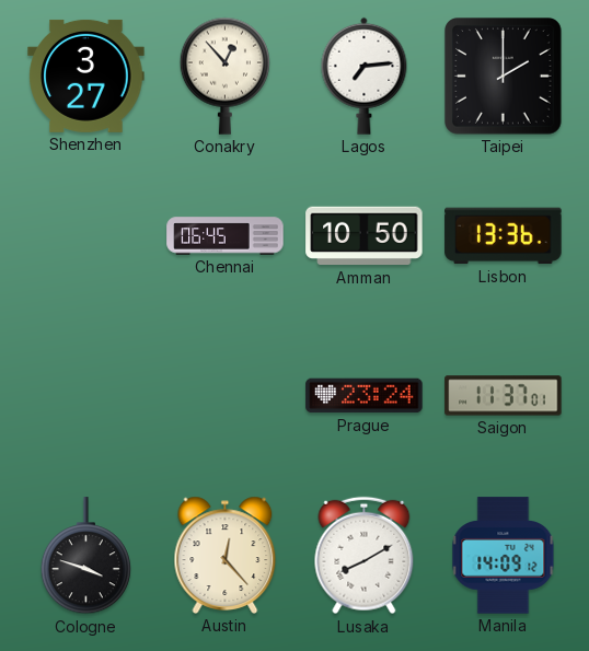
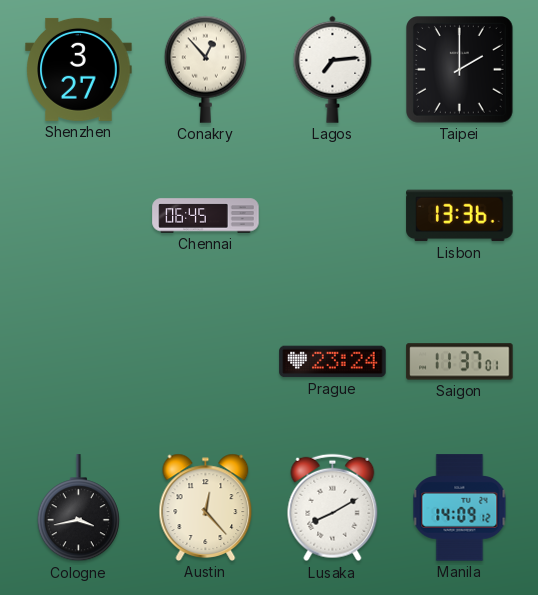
Amman: 10:50 -> none (365, 236)
Cologne: 3:48 -> 3:43 (78, 508)
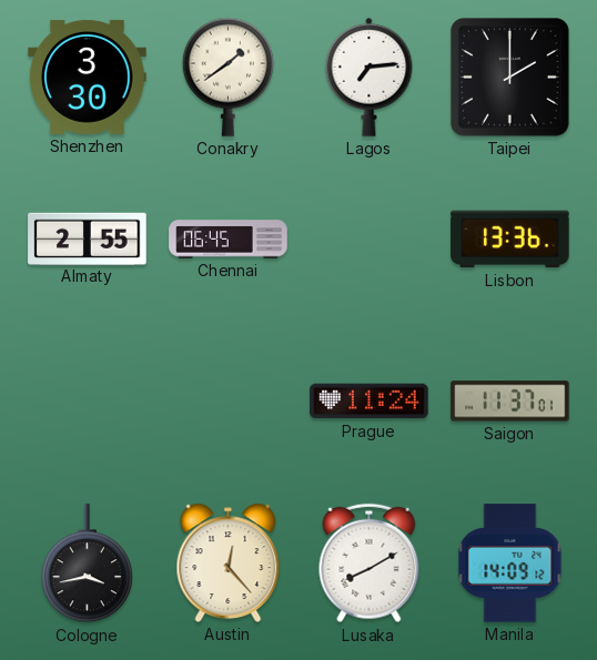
Shenzhen: 3:27 -> 3:30 (88, 77)
Conakry: 12:53 -> 1:39 (227, 77)
Almaty: none -> 2:55 (88, 238)
Prague: 23:24 -> 11:24 (370, 402)
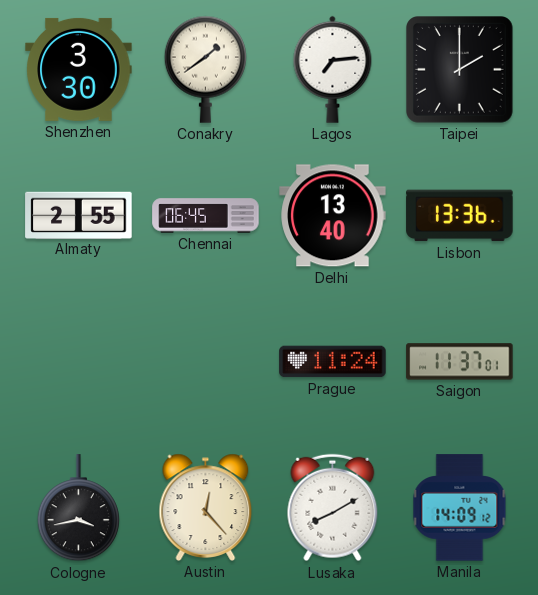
Delhi: none -> 13:40 (333, 216)
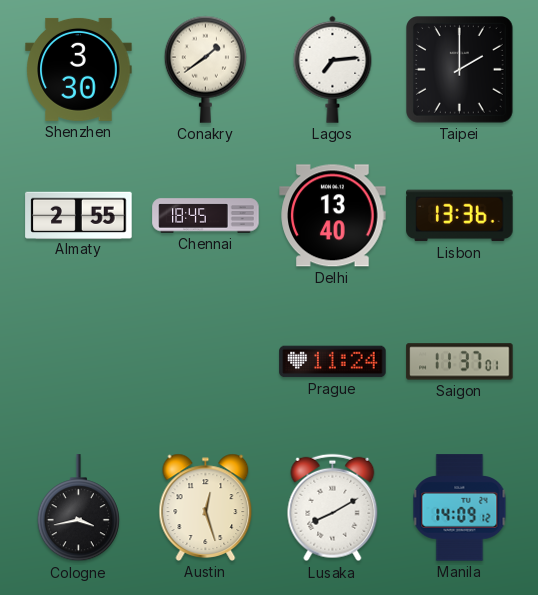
Chennai: 06:45 -> 18:45 (206, 216)
Austin: 12:23 -> 12:27 (206, 507)
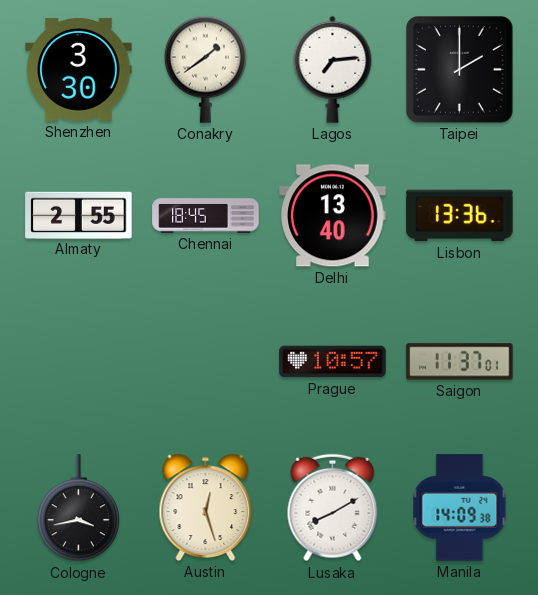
Prague: 11:24 -> 10:57 (333, 362)
Manila: 14:09:12 -> 14:09:38 (460, 508)
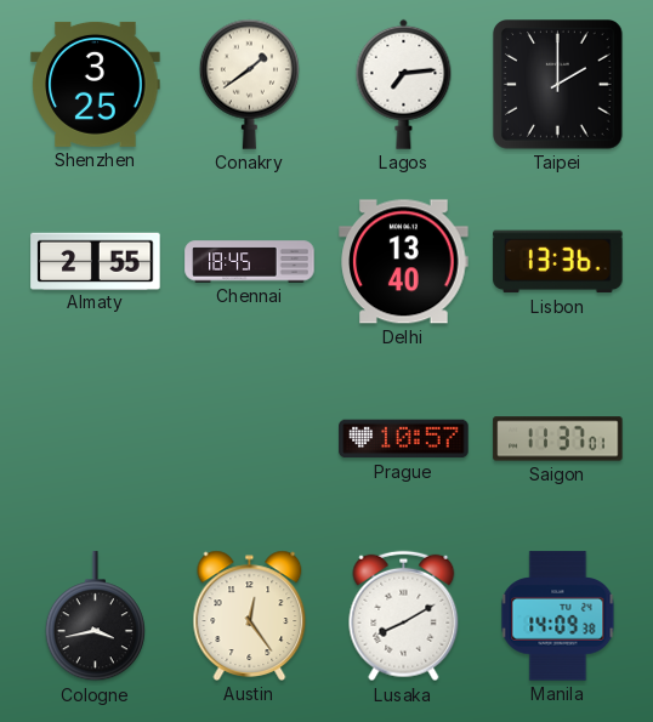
Shenzhen: 3:30 -> 3:25 (96, 84)
Austin: 12:27 -> 12:24 (250, 615)
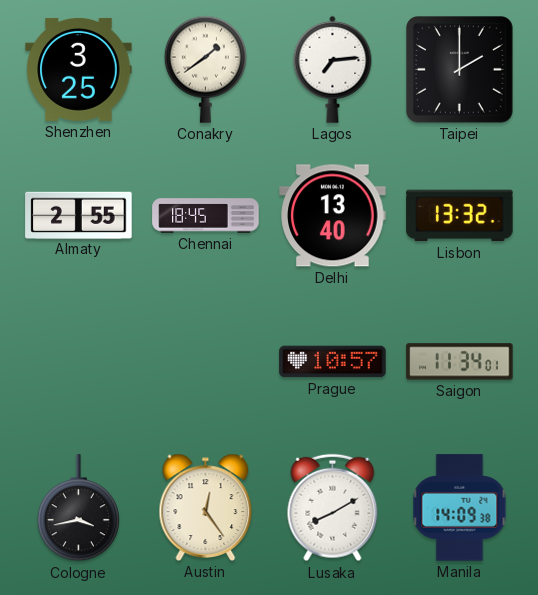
Lisbon: 13:36 -> 13:32 (460, 216)
Saigon: 11:37 -> 11:34 (460, 362)
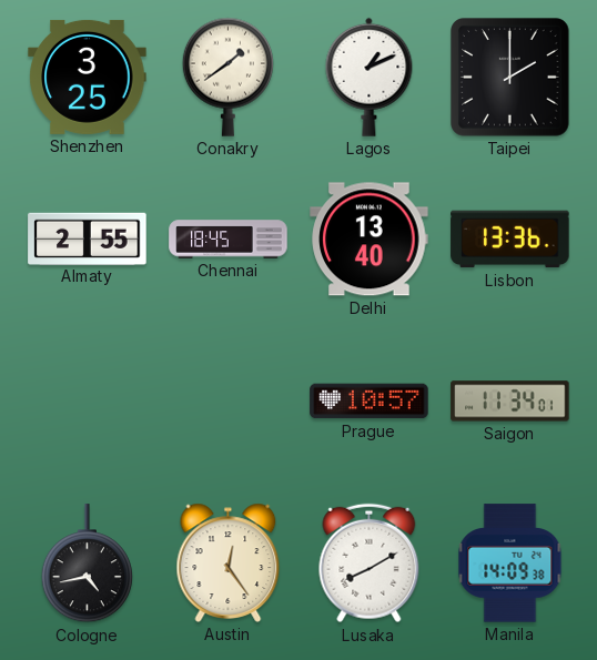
Lagos: 7:14 -> 1:11 (370, 77)
Lisbon: 13:32 -> 13:36 (510, 240)
Cologne: 3:43 -> 4:43 (87, 563)
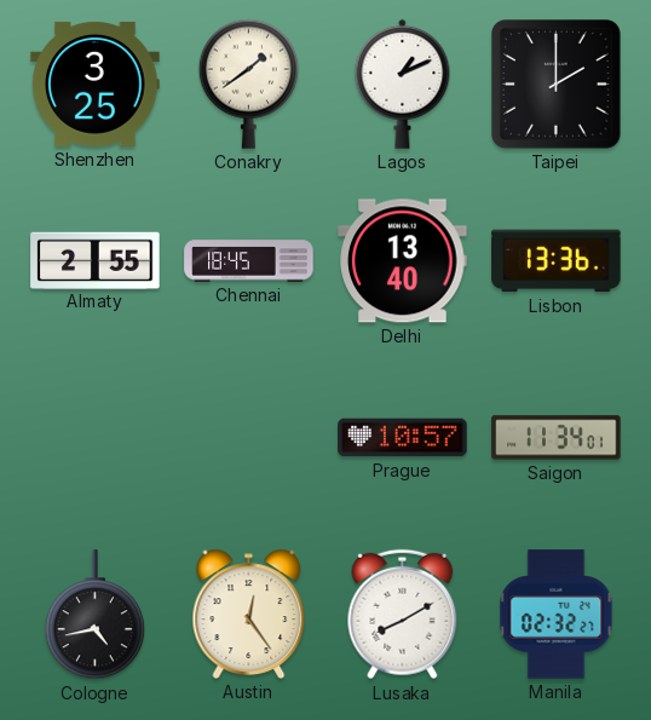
Manila: 14:09 -> 02:32 (557, 615)
